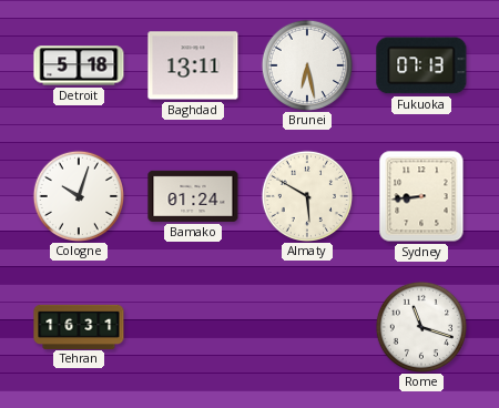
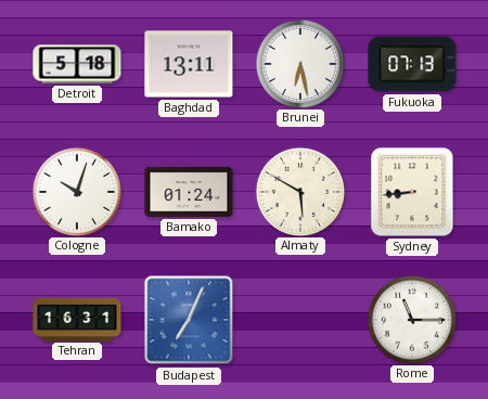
Budapest: none -> 7:04 (189, 320)
Rome: 11:18 -> 11:15 (411, 319)
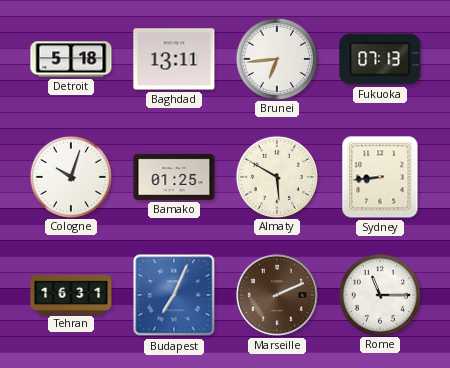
Brunei: 6:28 -> 6:44 (276, 58)
Bamako: 01:24 -> 01:25 (174, 177)
Marseille: none -> 2:11 (277, 295)
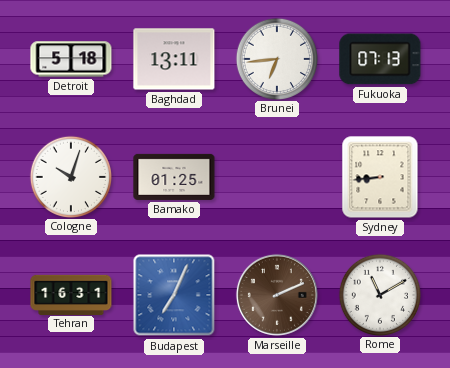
Almaty: 5:50 -> none (276, 176)
Rome: 11:15 -> 11:10 (379, 294)
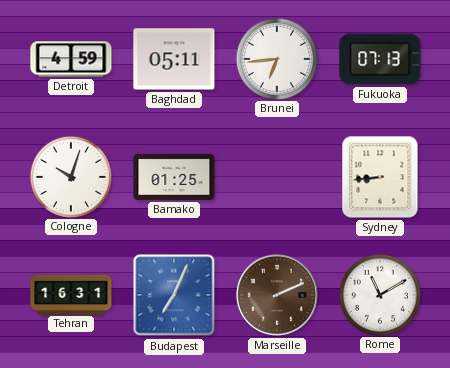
Detroit: 5:18 -> 4:59 (71, 59)
Baghdad: 13:11 -> 05:11 (174, 59)
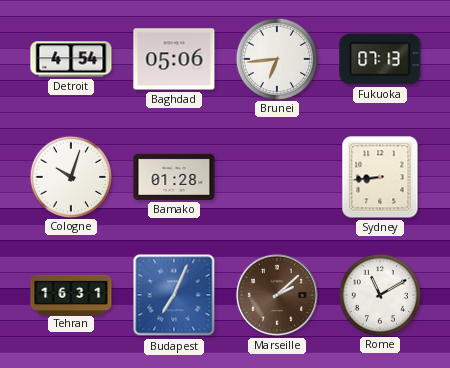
Detroit: 4:59 -> 4:54 (71, 59)
Baghdad: 05:11 -> 05:06 (174, 59)
Bamako: 01:25 -> 01:28 (174, 177)
Marseille: 2:11 -> 2:08 (277, 295)
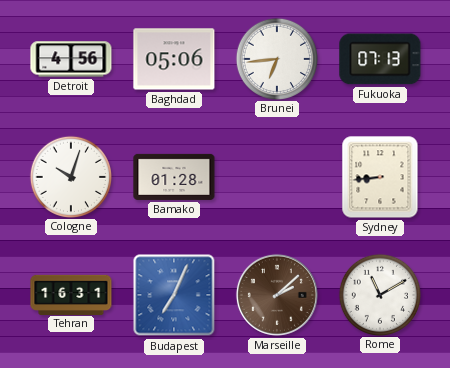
Detroit: 4:54 -> 4:56 (71, 59)
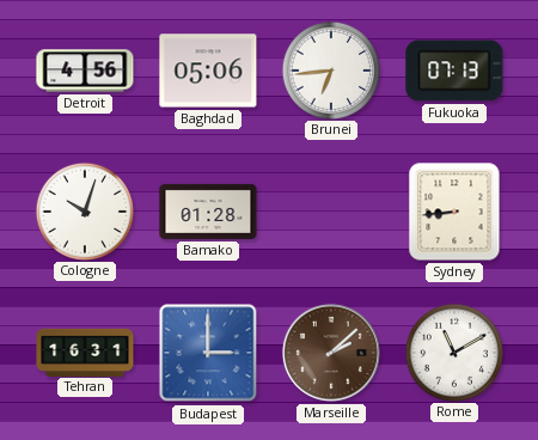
Budapest: 7:04 -> 3:00 (208, 353)
